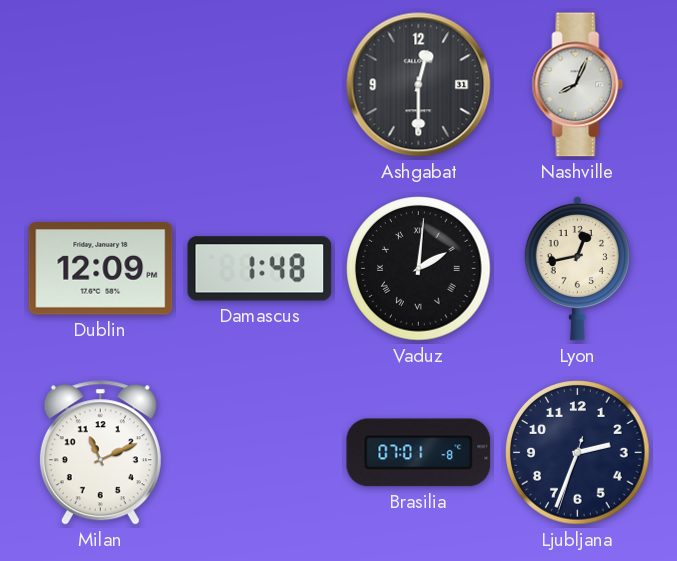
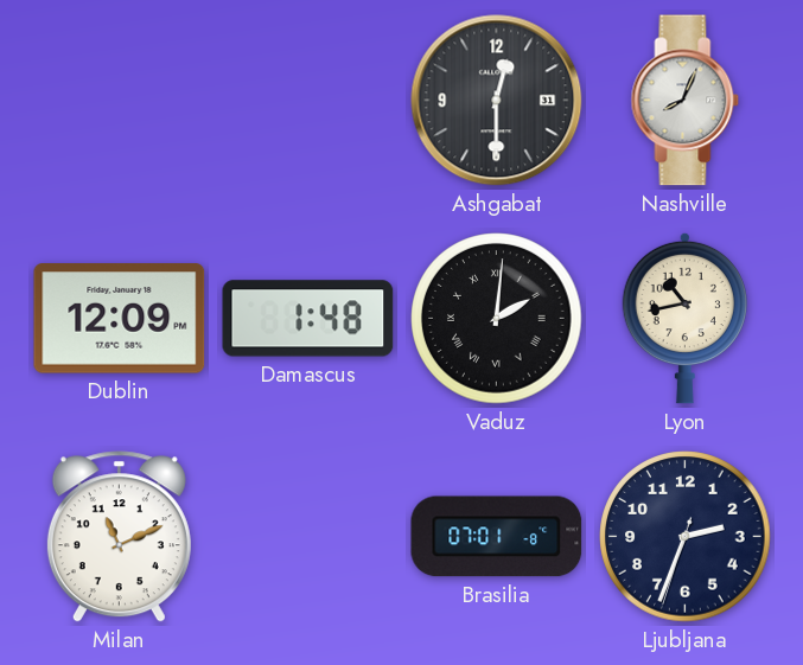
Lyon: 12:43 -> 10:43 (684, 318)
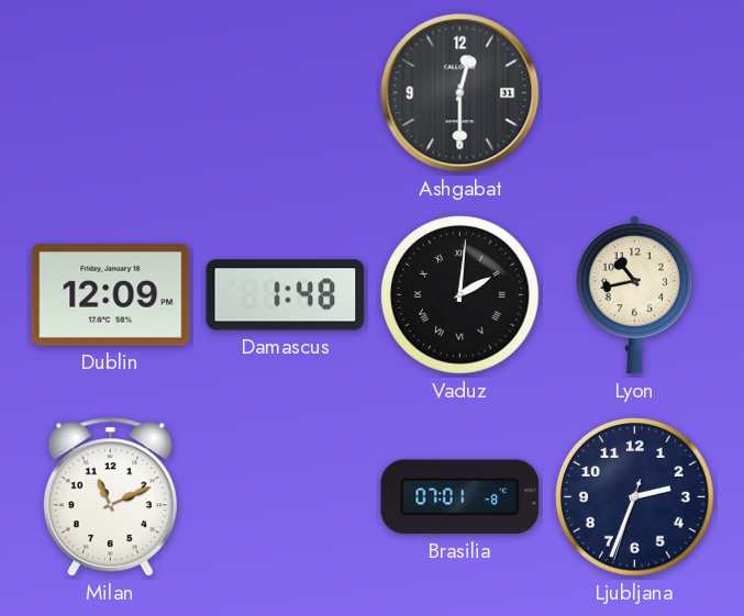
Nashville: 8:04 -> none (686, 101)
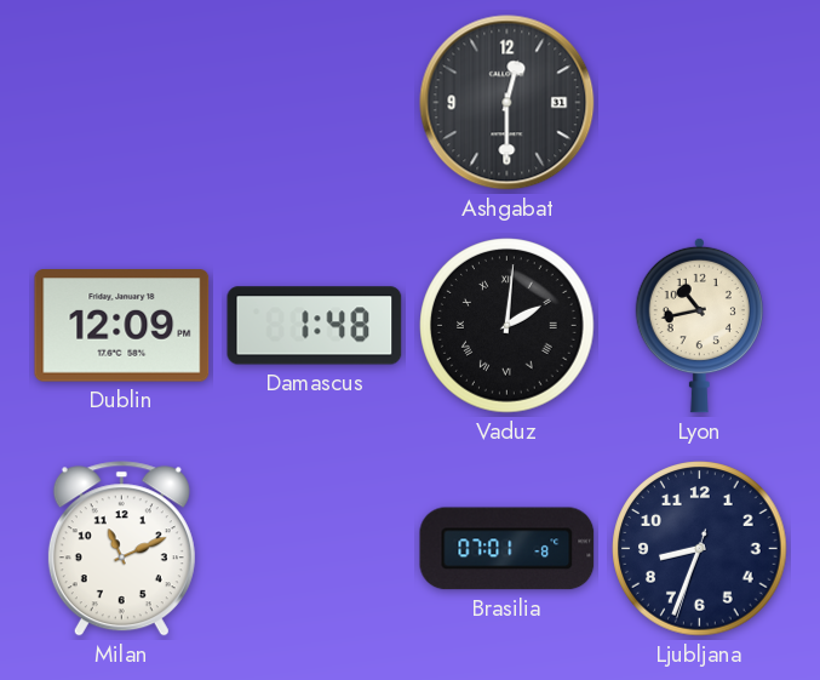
Ljubljana: 2:33 -> 8:33 (700, 549)
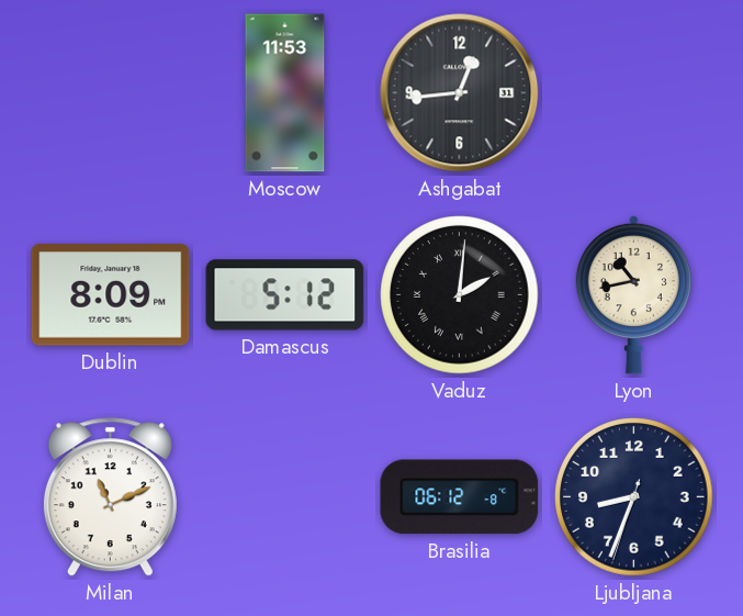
Moscow: none -> 11:53 (285, 93)
Ashgabat: 12:30 -> 12:44 (460, 93)
Dublin: 12:09 -> 8:09 (111, 295)
Damascus: 1:48 -> 5:12 (285, 295)
Brasilia: 07:01 -> 06:12 (460, 497)
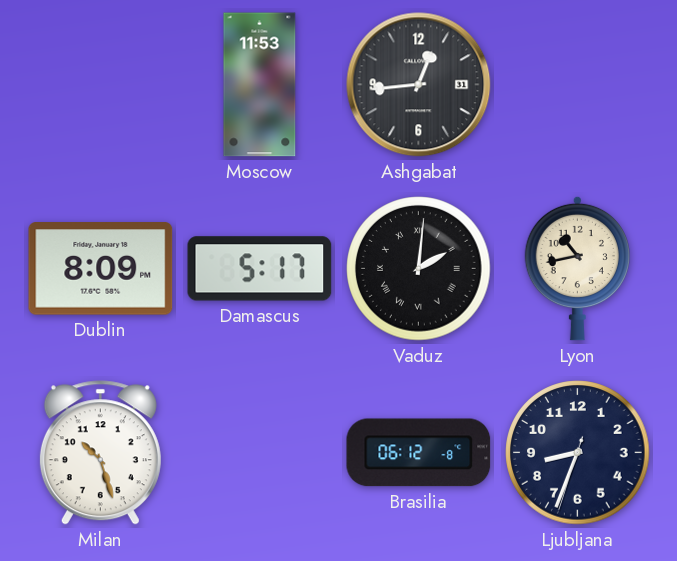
Damascus: 5:12 -> 5:17 (260, 269)
Milan: 11:11 -> 10:27 (100, 453)
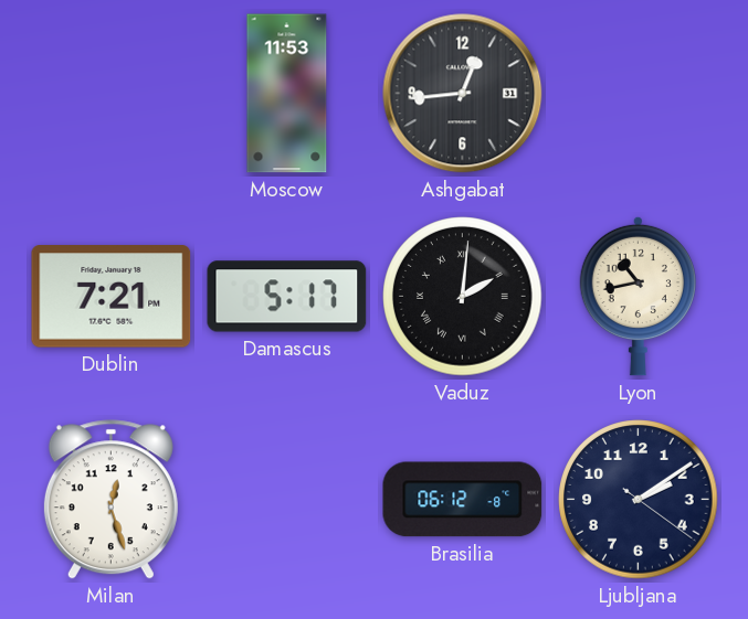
Dublin: 8:09 -> 7:21 (112, 297)
Milan: 10:27 -> 12:27 (110, 500)
Ljubljana: 8:33 -> 2:09 (639, 500)
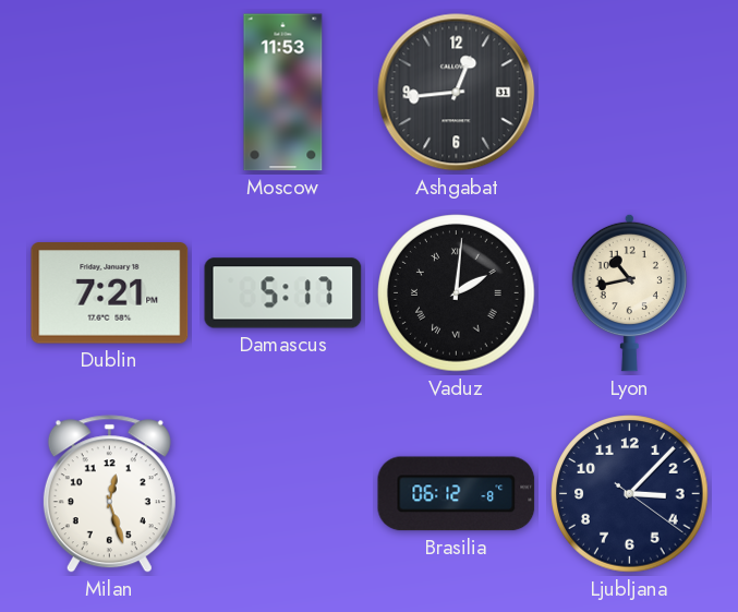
Ljubljana: 2:09 -> 3:07 (630, 494)
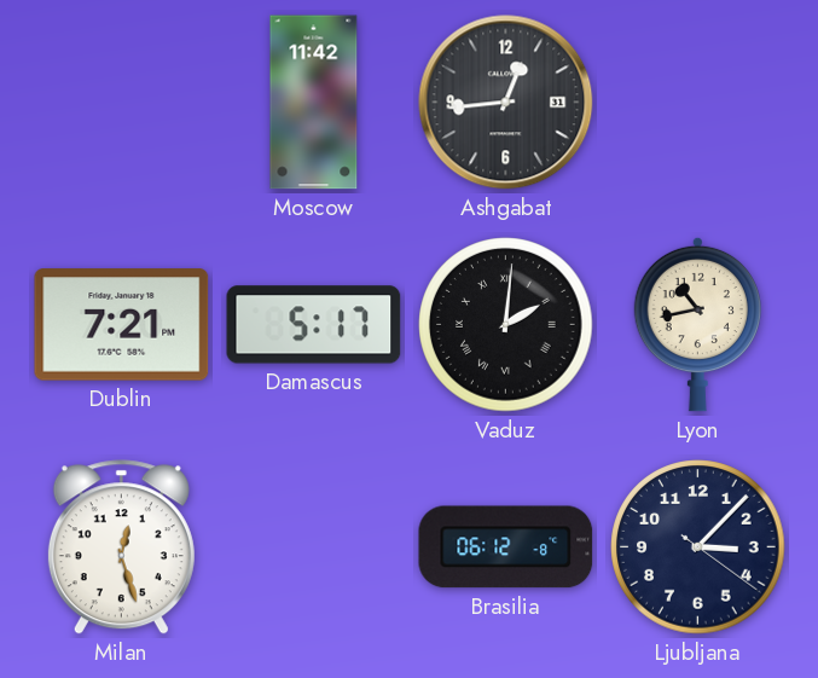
Moscow: 11:53 -> 11:42 (314, 103)
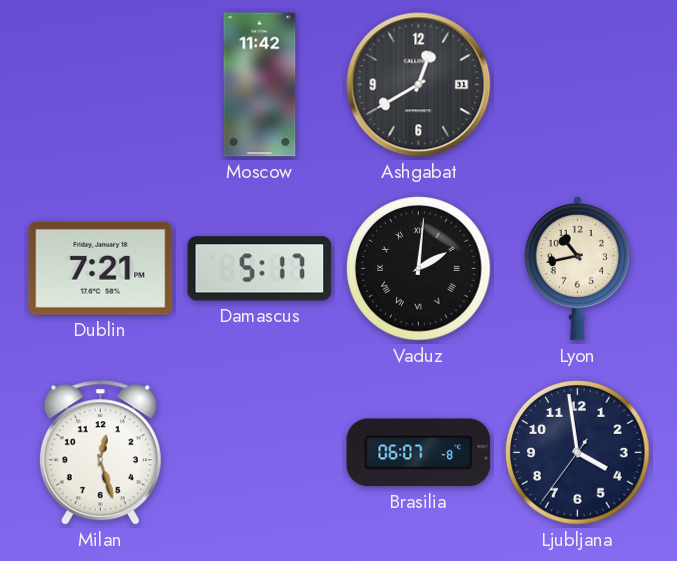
Ashgabat: 12:44 -> 12:40 (419, 85)
Brasilia: 06:12 -> 06:07 (419, 453)
Ljubljana: 3:07 -> 3:58 (578, 453)
